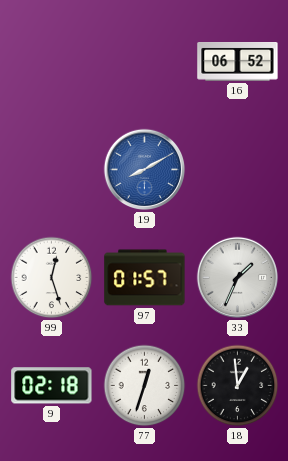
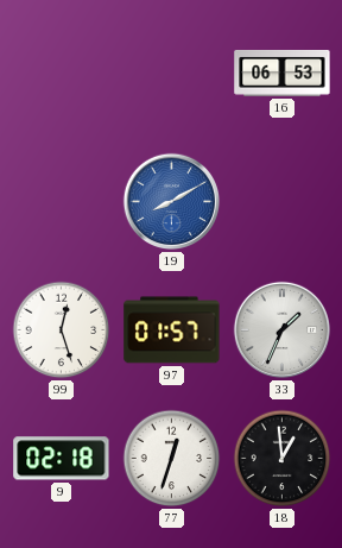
16: 06:52 -> 06:53 (283, 74)
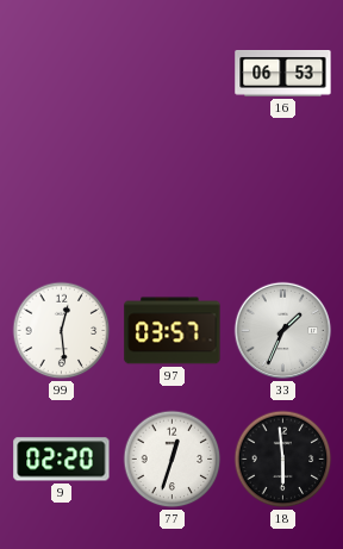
19: 8:10 -> none (172, 202)
99: 12:27 -> 12:29 (62, 331)
97: 01:57 -> 03:57 (173, 331)
9: 02:18 -> 02:20 (62, 460)
18: 12:59 -> 5:59 (283, 460)
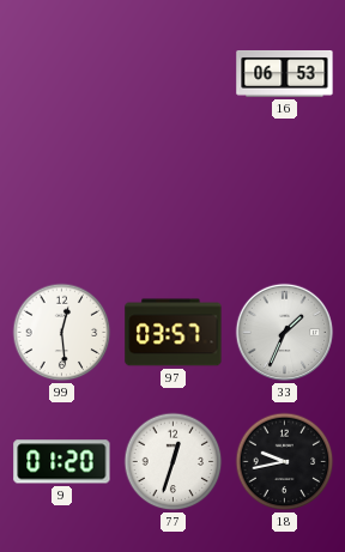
9: 02:20 -> 01:20 (62, 462)
18: 5:59 -> 9:43 (285, 462)
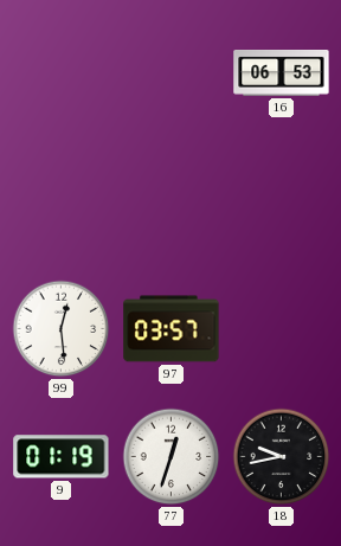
33: 1:34 -> none (285, 333)
9: 01:20 -> 01:19 (62, 457)
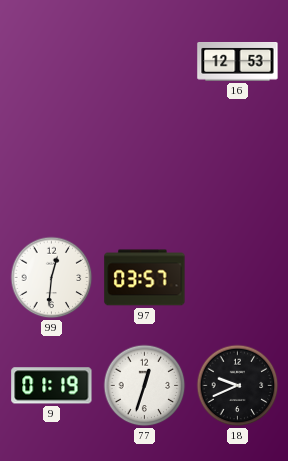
16: 06:53 -> 12:53 (238, 62)
99: 12:29 -> 12:31 (52, 278)
18: 9:43 -> 9:41 (238, 386)
